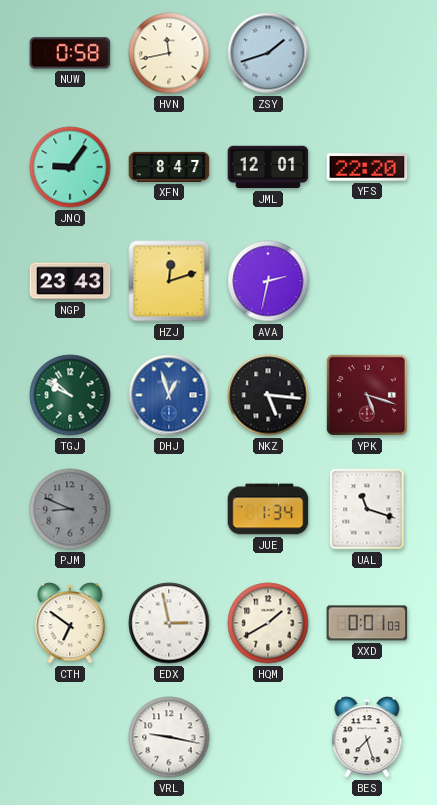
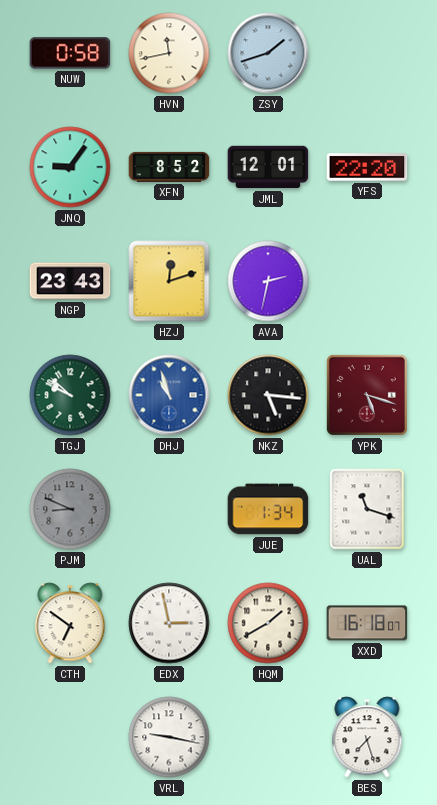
XFN: 8:47 -> 8:52 (169, 167)
DHJ: 12:57 -> 10:57 (169, 395)
XXD: 0:01 -> 16:18 (367, 623)
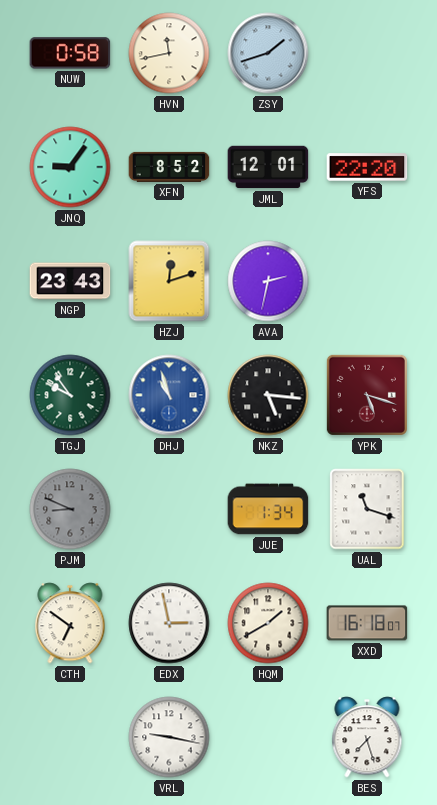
TGJ: 9:52 -> 9:54 (70, 395)
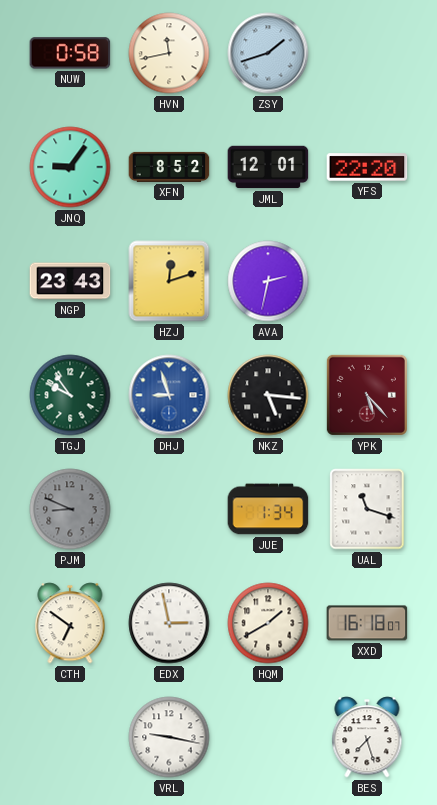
DHJ: 10:57 -> 8:57 (169, 395)
YPK: 5:18 -> 5:23 (367, 395)
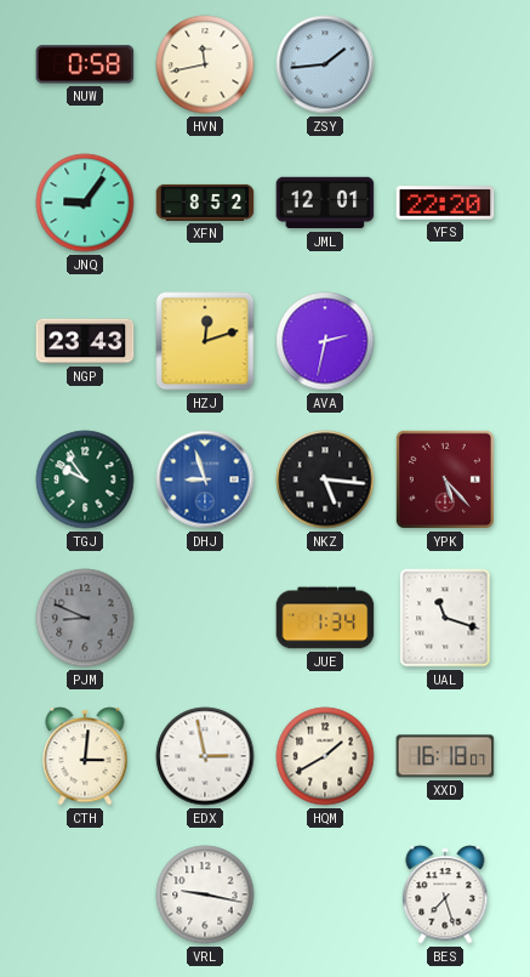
ZSY: 1:42 -> 1:44 (325, 64)
CTH: 6:51 -> 3:01 (85, 756)
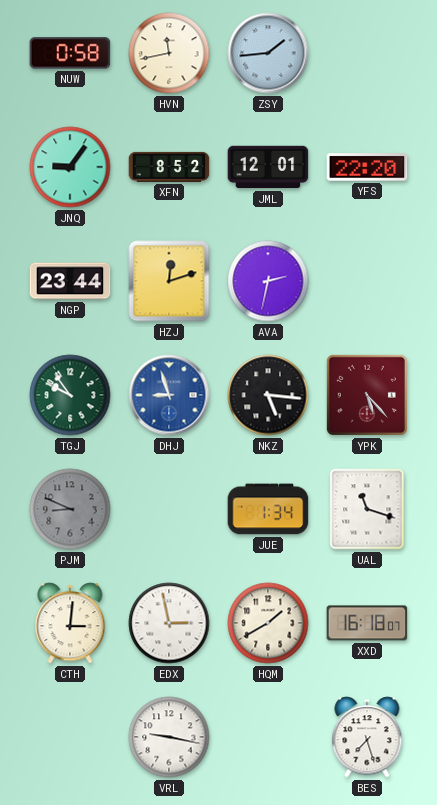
NGP: 23:43 -> 23:44 (70, 281)
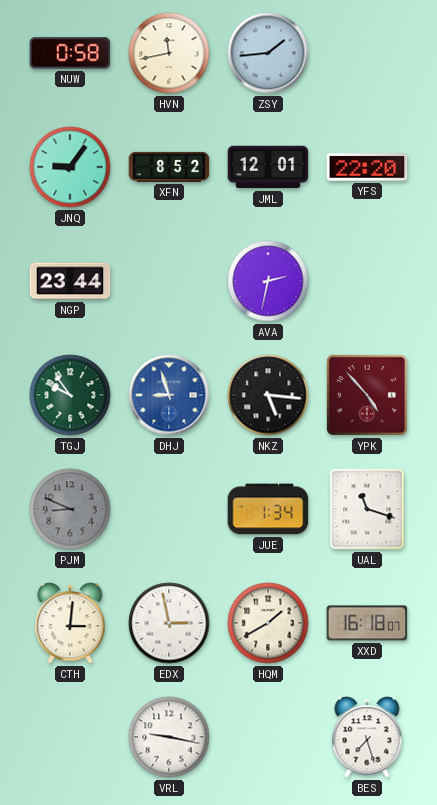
HZJ: 12:12 -> none (169, 281)
YPK: 5:23 -> 4:53 (367, 395)
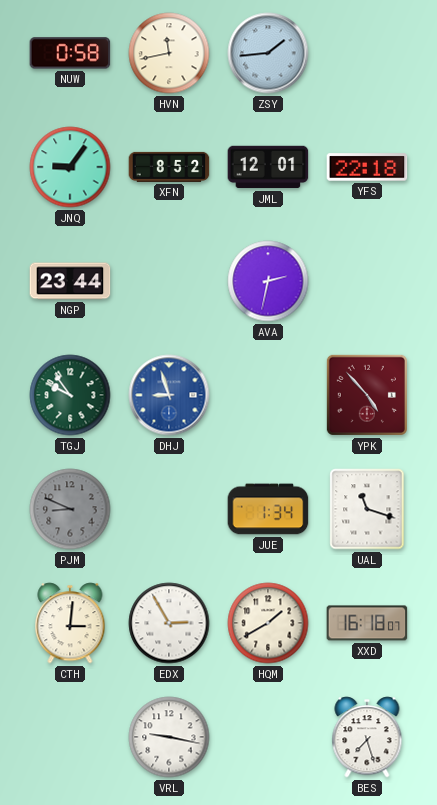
YFS: 22:20 -> 22:18 (367, 167)
NKZ: 5:16 -> none (268, 395)
EDX: 2:58 -> 2:55 (169, 623)
